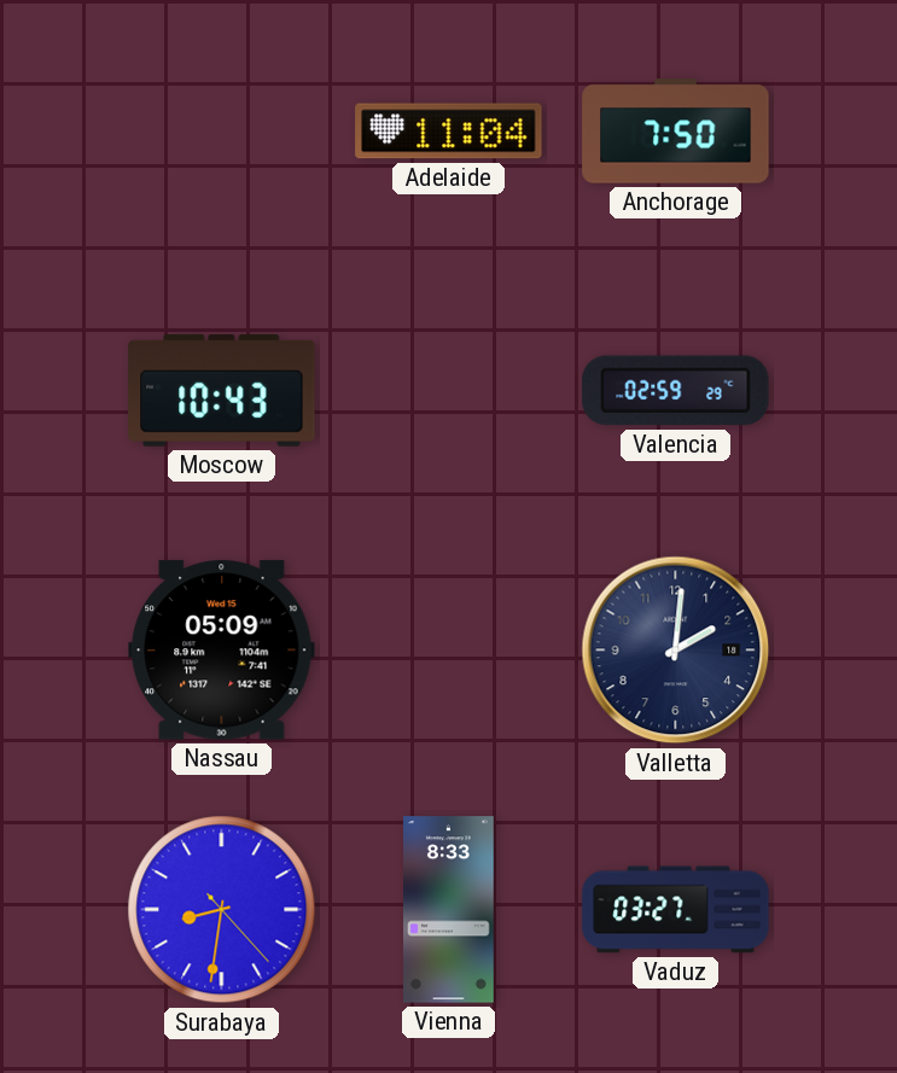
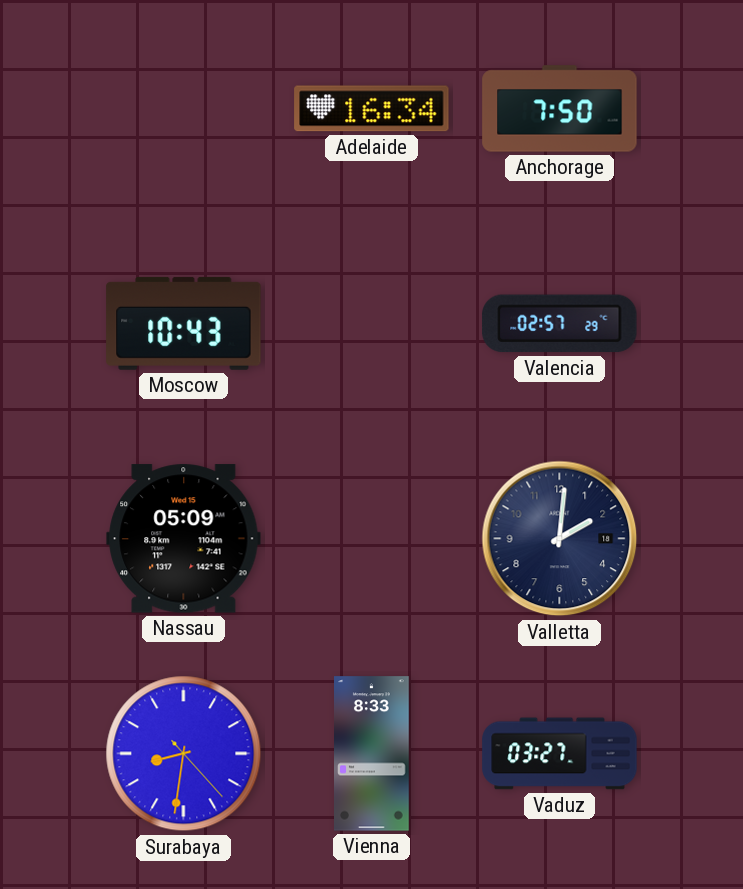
Adelaide: 11:04 -> 16:34 (372, 109)
Valencia: 02:59 -> 02:57 (560, 324)
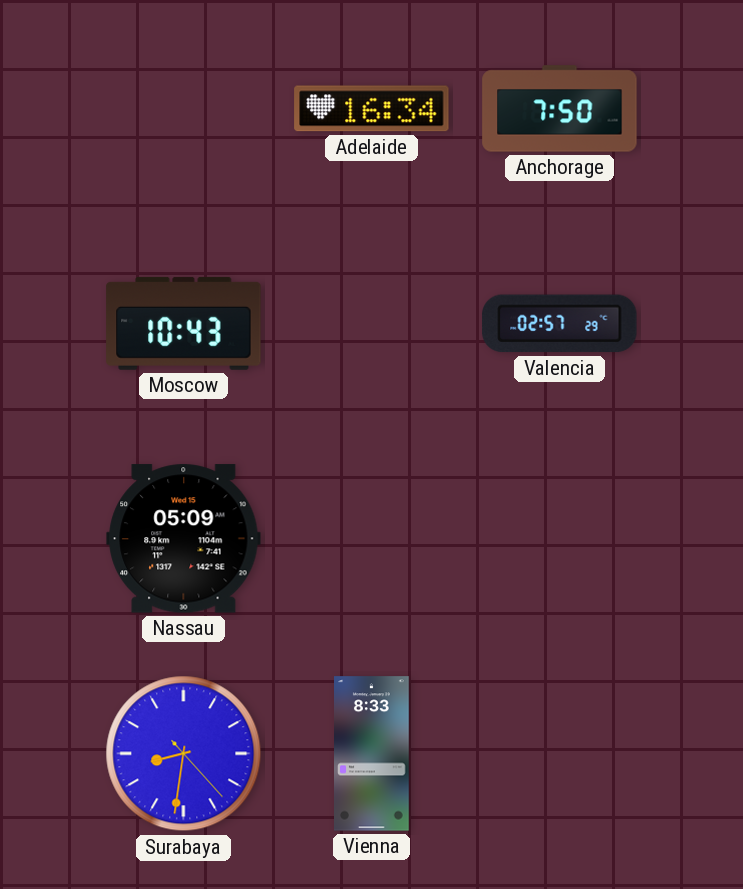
Valletta: 2:01 -> none (560, 539)
Vaduz: 03:27 -> none (560, 754)
